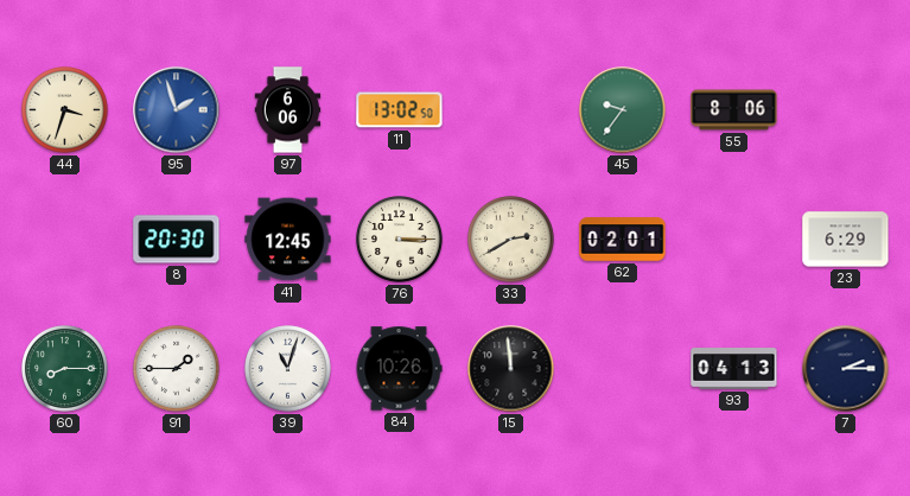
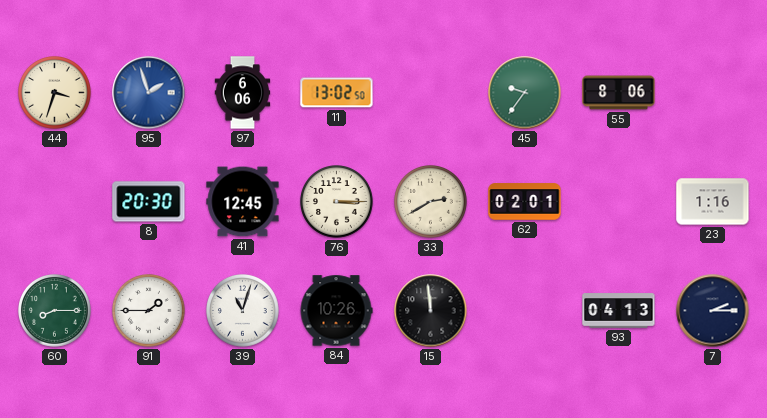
23: 6:29 -> 1:16 (713, 202)
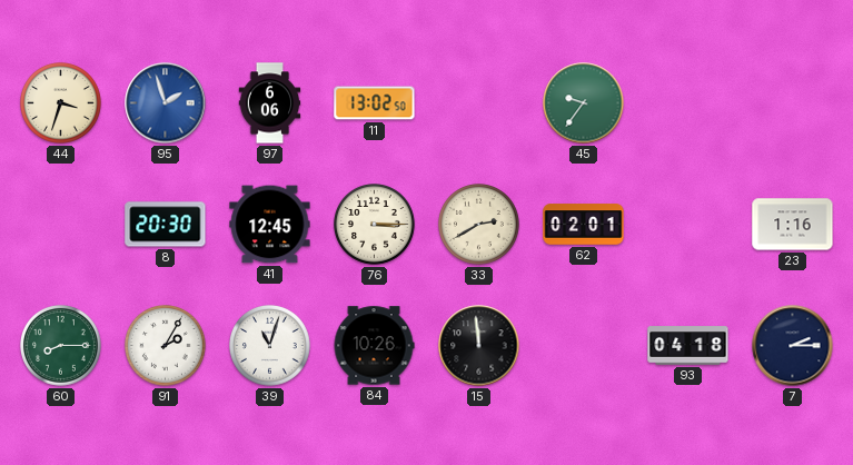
55: 8:06 -> none (619, 93)
91: 1:45 -> 2:05 (166, 346)
93: 04:13 -> 04:18 (688, 346)
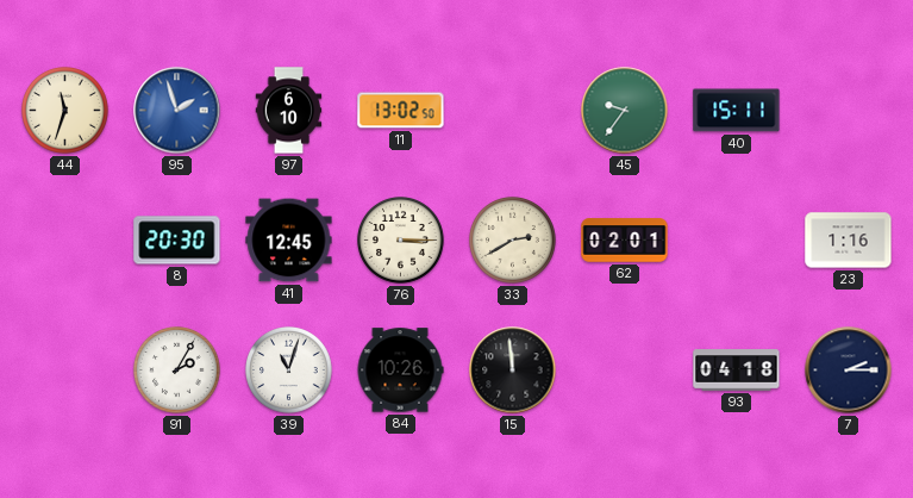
44: 3:33 -> 11:33 (65, 111)
97: 6:06 -> 6:10 (289, 111)
40: none -> 15:11 (737, 111)
60: 8:15 -> none (61, 346)
